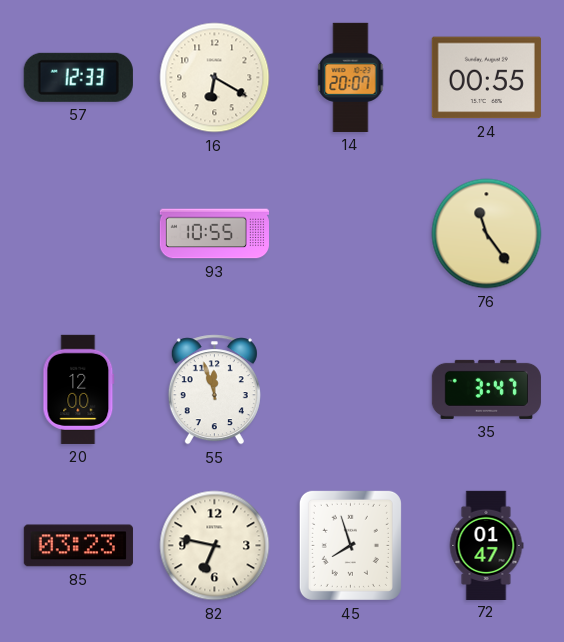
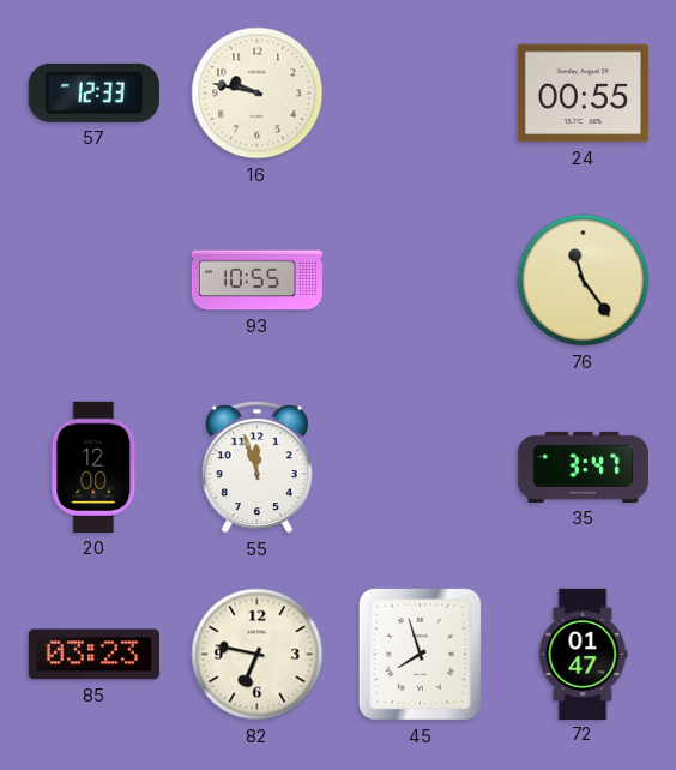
16: 6:20 -> 9:47 (258, 94)
14: 20:07 -> none (351, 77)
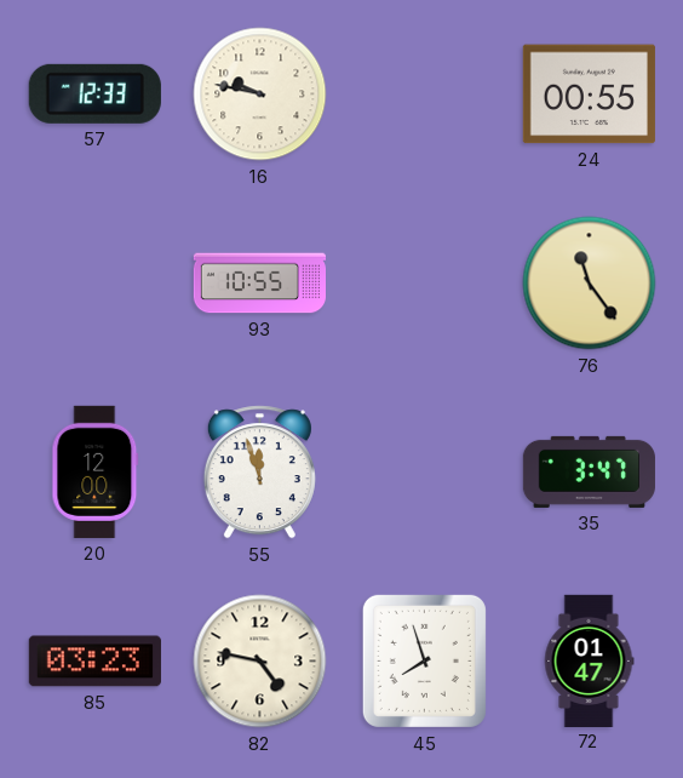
82: 6:47 -> 4:47 (260, 662)
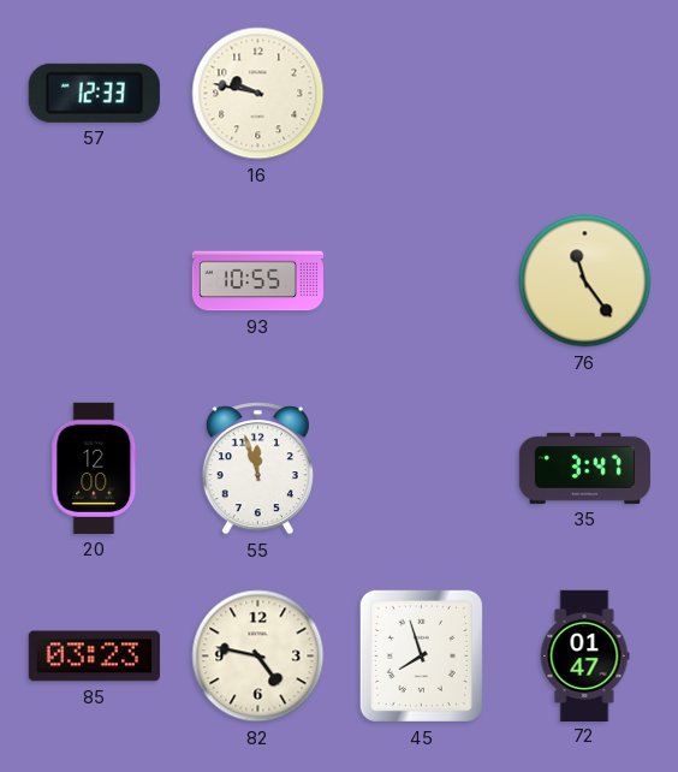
24: 00:55 -> none (589, 95)
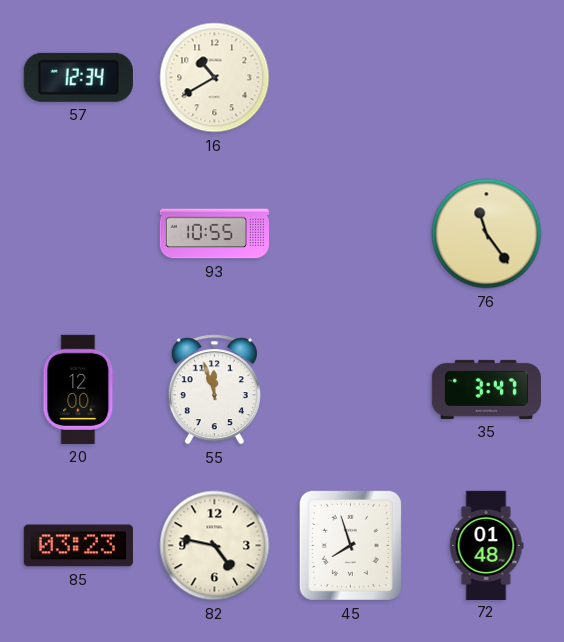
57: 12:33 -> 12:34 (78, 77)
16: 9:47 -> 10:40 (215, 78)
72: 01:47 -> 01:48 (486, 545)
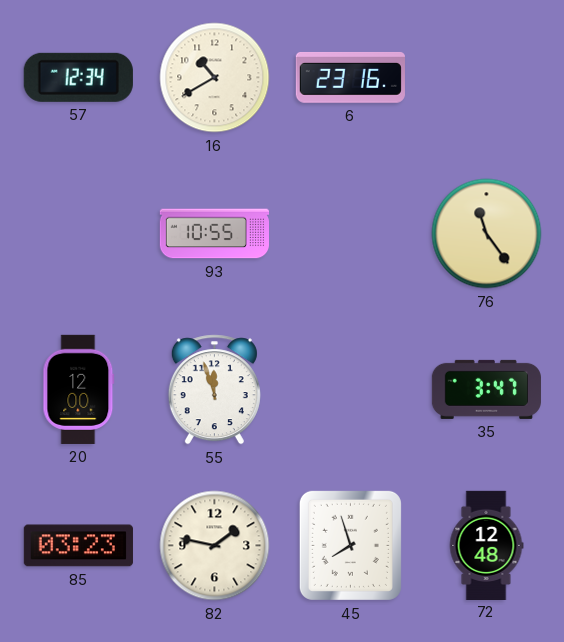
6: none -> 23:16 (350, 78)
82: 4:47 -> 1:47 (215, 546)
72: 01:48 -> 12:48 (486, 545)
